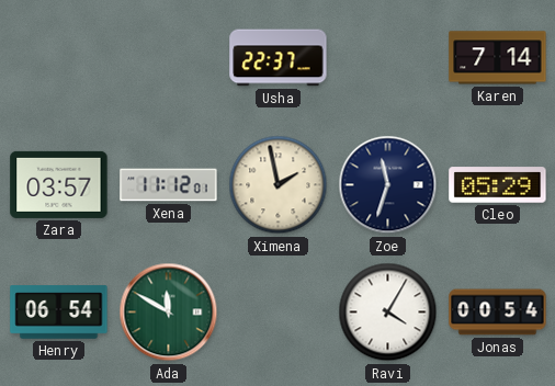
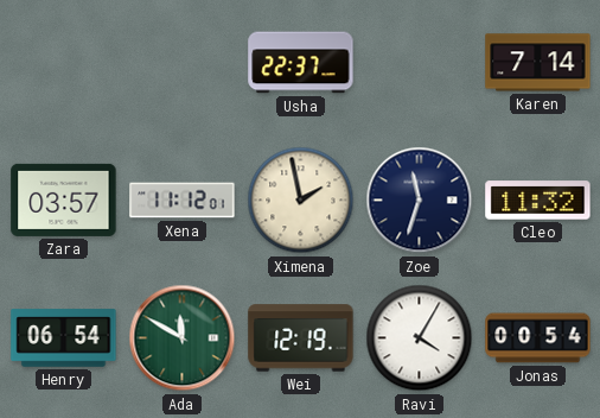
Cleo: 05:29 -> 11:32 (538, 201)
Wei: none -> 12:19 (301, 338)
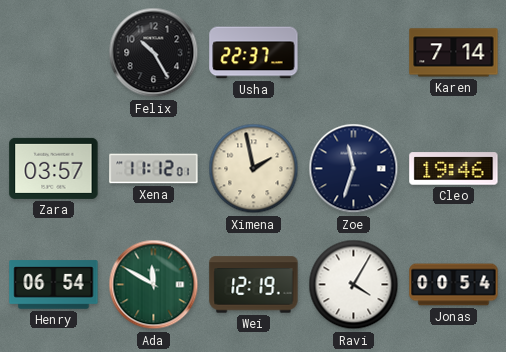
Felix: none -> 10:25 (154, 53)
Cleo: 11:32 -> 19:46 (454, 169)
